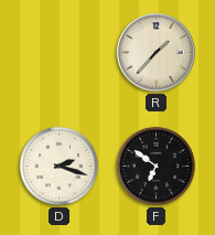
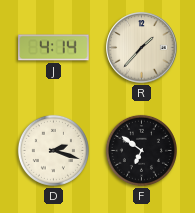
J: none -> 4:14 (54, 48)
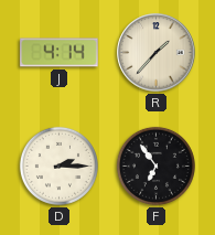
D: 2:18 -> 2:15 (58, 165)
F: 6:51 -> 6:54 (155, 165)
